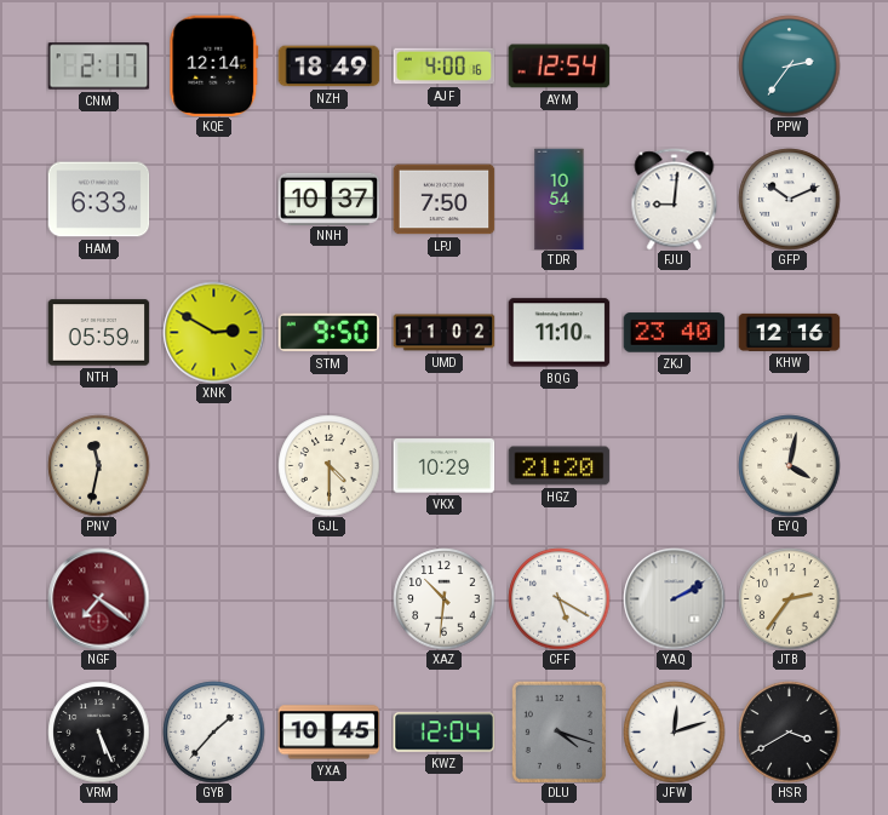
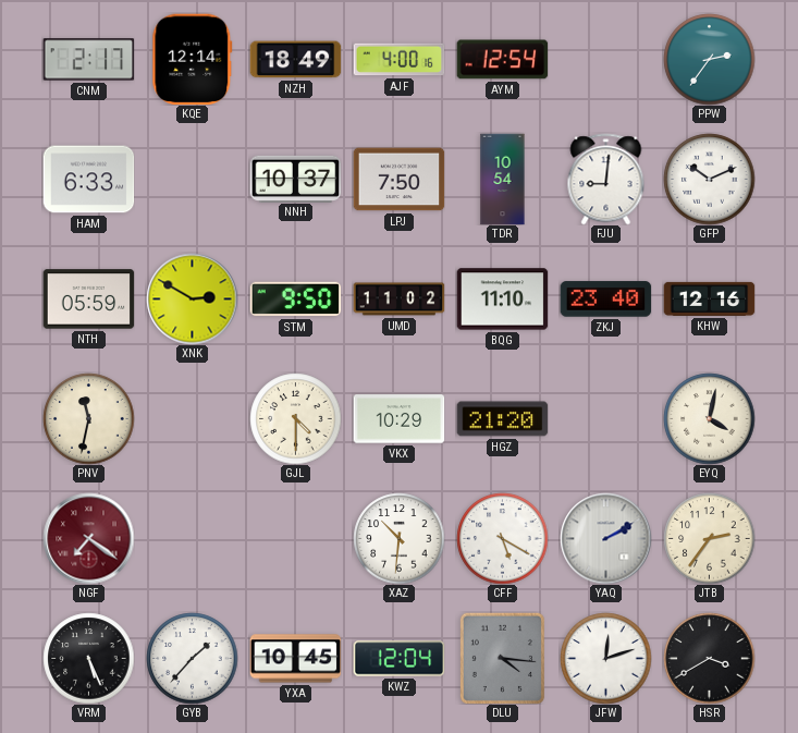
DLU: 4:18 -> 4:16 (502, 658)
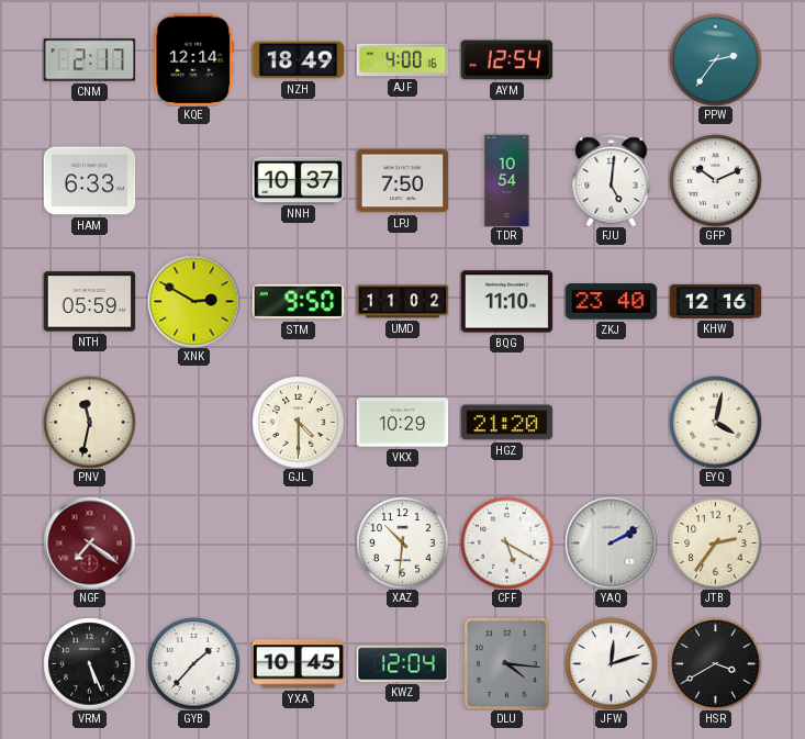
FJU: 9:01 -> 5:01 (612, 180)
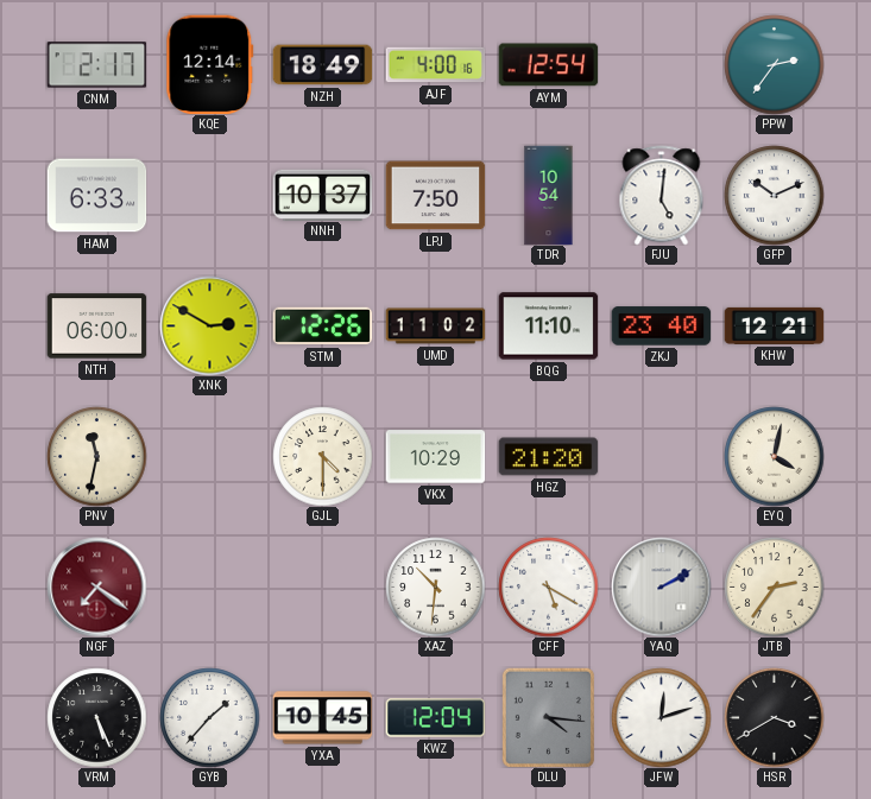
NTH: 05:59 -> 06:00 (96, 326)
STM: 9:50 -> 12:26 (322, 326)
KHW: 12:16 -> 12:21 (774, 325)
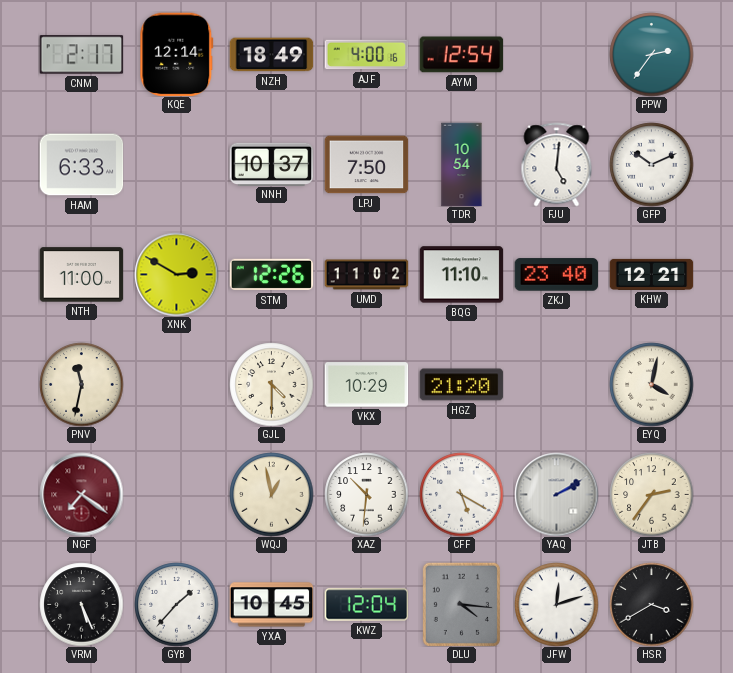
NTH: 06:00 -> 11:00 (81, 275)
WQJ: none -> 12:58 (271, 494)
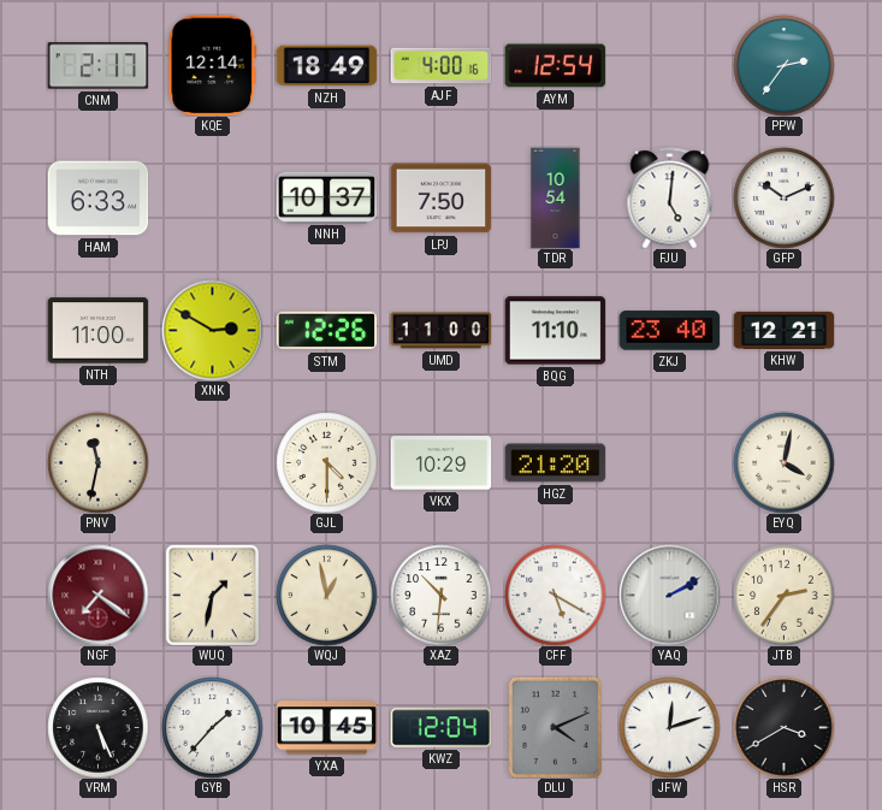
UMD: 11:02 -> 11:00 (440, 331)
WUQ: none -> 1:32 (212, 595)
DLU: 4:16 -> 4:11 (555, 727)
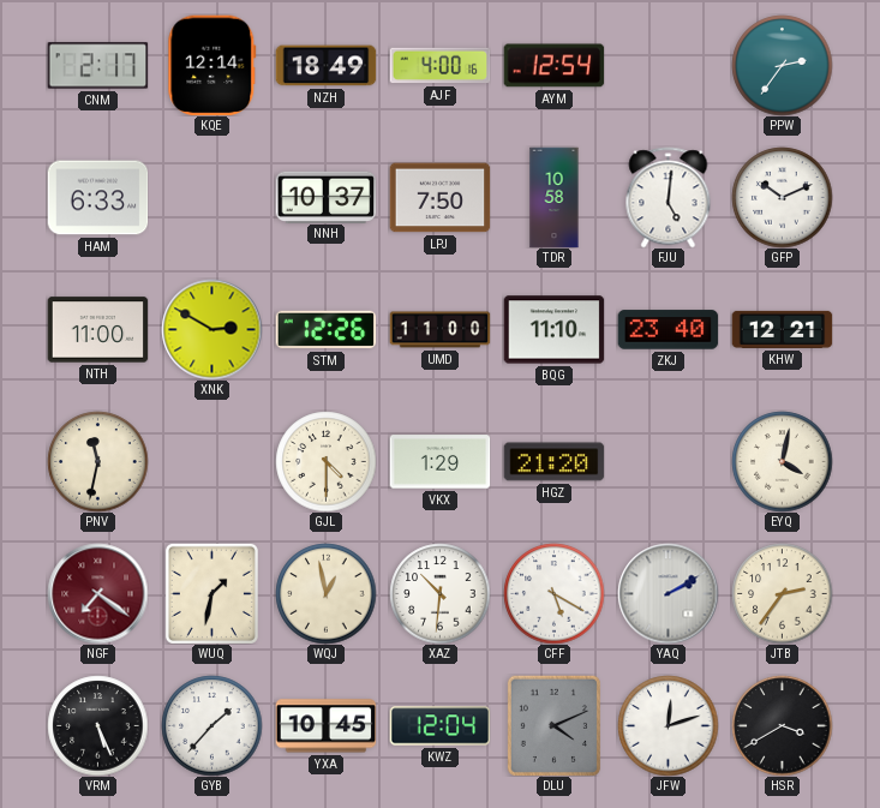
TDR: 10:54 -> 10:58 (555, 197)
VKX: 10:29 -> 1:29 (439, 462)
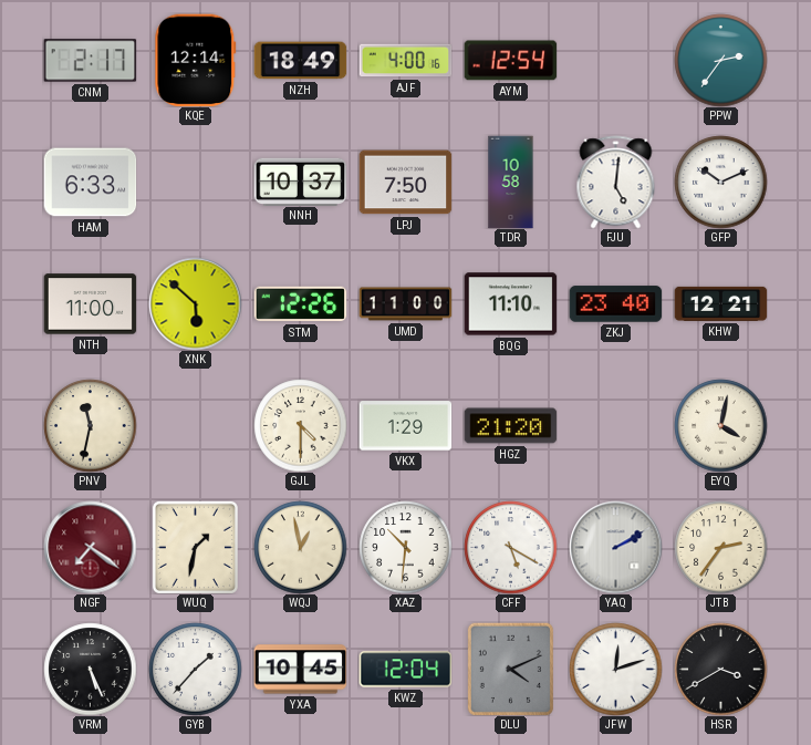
XNK: 2:50 -> 5:52 (195, 303)
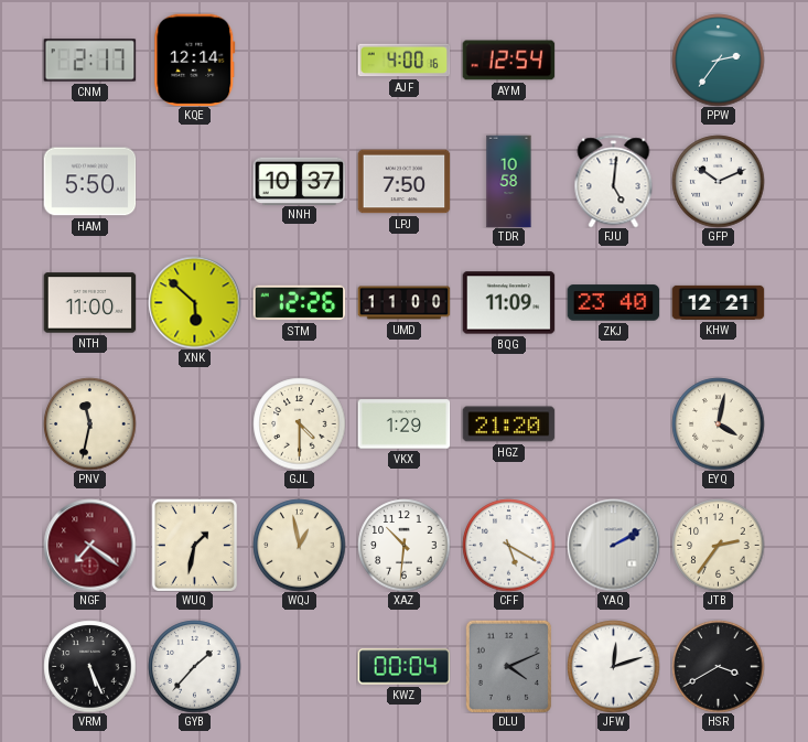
NZH: 18:49 -> none (300, 61)
HAM: 6:33 -> 5:50 (89, 182)
BQG: 11:10 -> 11:09 (508, 303)
YXA: 10:45 -> none (300, 670)
KWZ: 12:04 -> 00:04 (403, 667)
